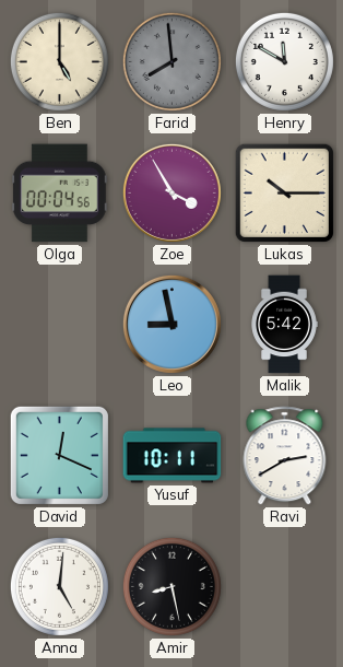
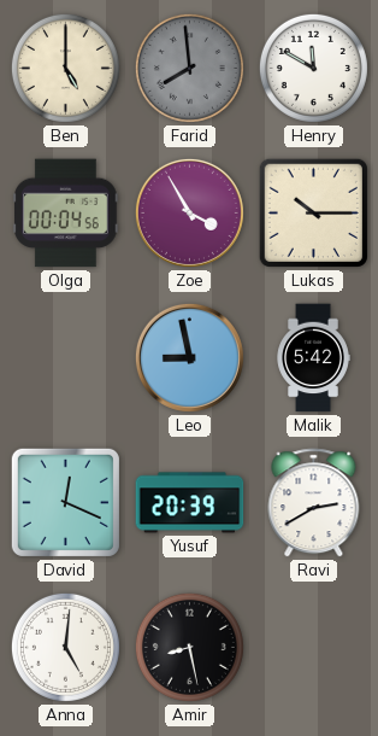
Yusuf: 10:11 -> 20:39 (190, 503)
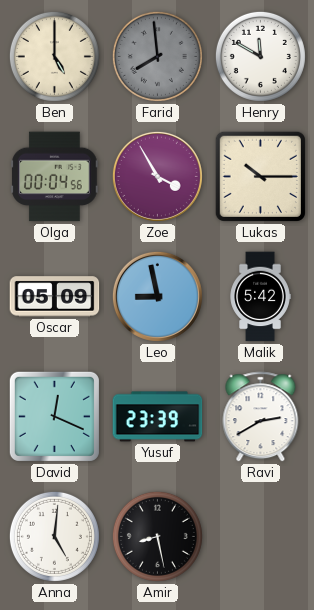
Oscar: none -> 05:09 (55, 297)
Yusuf: 20:39 -> 23:39 (158, 417)
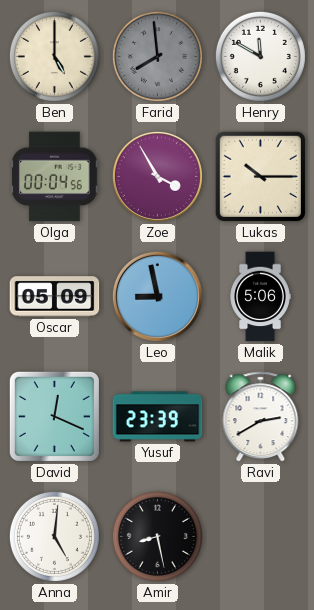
Malik: 5:42 -> 5:06 (260, 297)
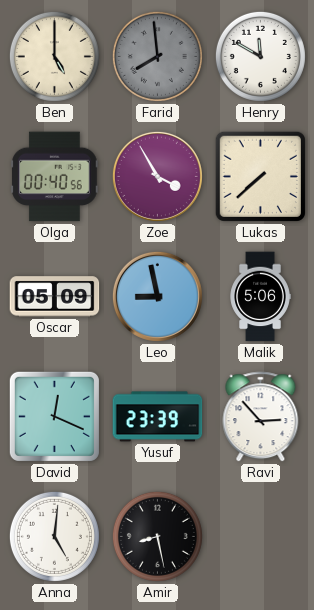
Olga: 00:04 -> 00:40 (55, 177)
Lukas: 10:15 -> 7:38 (260, 176)
Ravi: 2:40 -> 2:53 (261, 417)
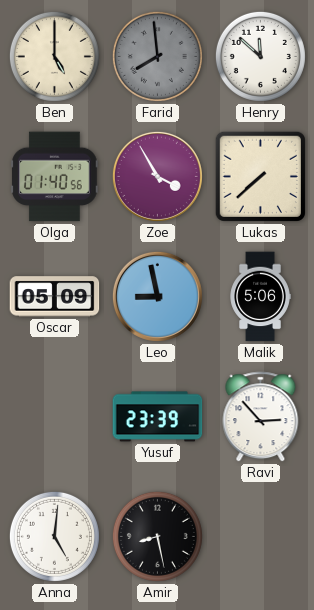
Henry: 11:50 -> 11:52 (260, 56)
Olga: 00:40 -> 01:40 (55, 177)
David: 12:19 -> none (54, 416)
